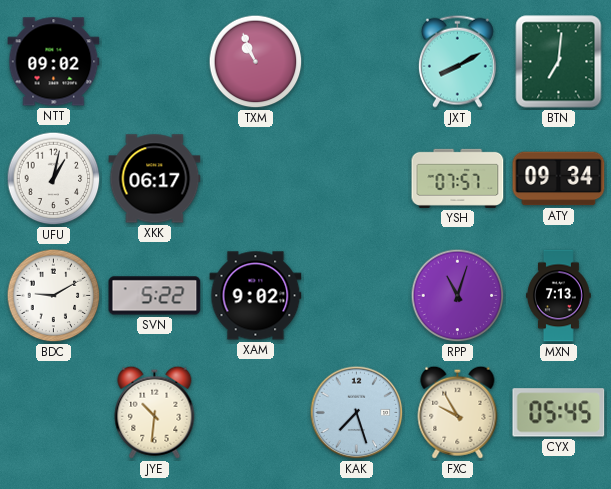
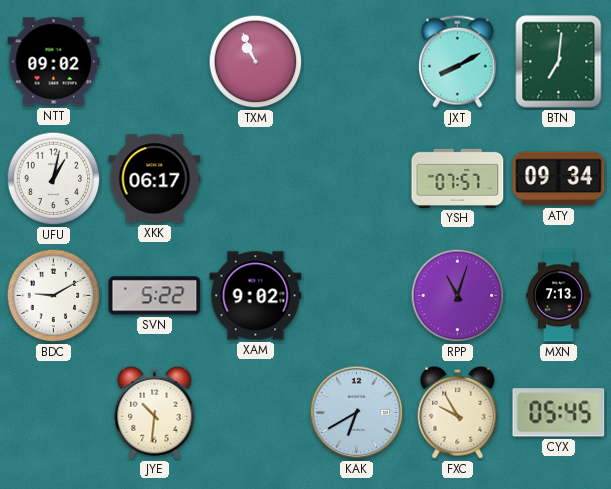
KAK: 7:27 -> 6:40 (357, 413)
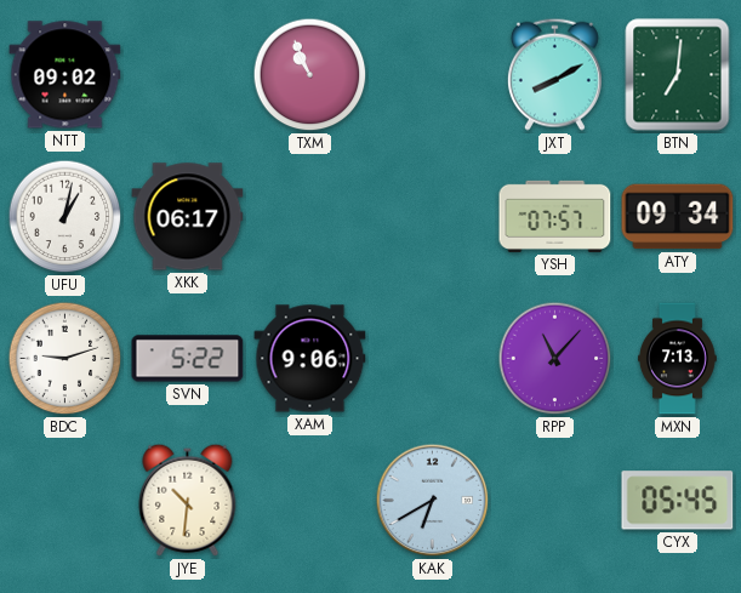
BDC: 9:10 -> 9:12 (65, 359)
XAM: 9:02 -> 9:06 (310, 359)
RPP: 11:03 -> 11:07 (555, 359)
FXC: 9:55 -> none (458, 412)
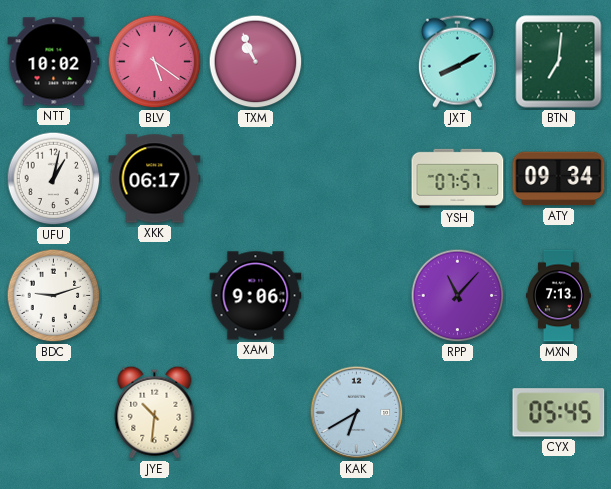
NTT: 09:02 -> 10:02 (54, 62)
BLV: none -> 5:21 (155, 62)
SVN: 5:22 -> none (188, 359)
